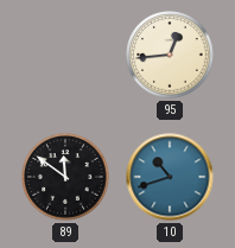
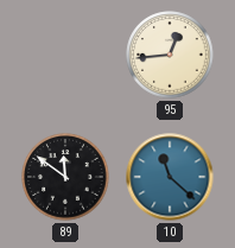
10: 10:42 -> 11:22 (170, 177)
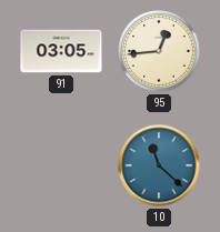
91: none -> 03:05 (61, 51)
89: 11:51 -> none (65, 177)
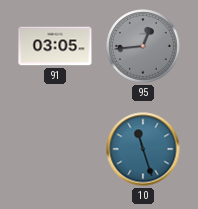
95 dial: cream -> grey (143, 46)
10: 11:22 -> 11:27 (143, 149)
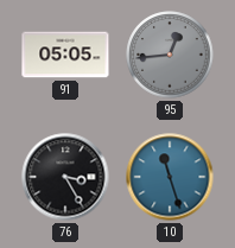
91: 03:05 -> 05:05 (65, 55)
76: none -> 3:25 (65, 177)
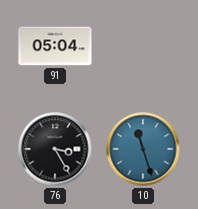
91: 05:05 -> 05:04 (55, 46)
95: 12:44 -> none (170, 55)
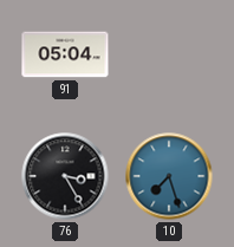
10: 11:27 -> 7:27 (169, 176)
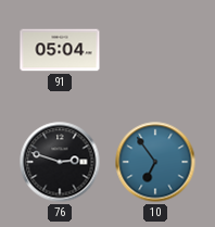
76: 3:25 -> 2:48 (60, 162)
10: 7:27 -> 6:54 (155, 162)
